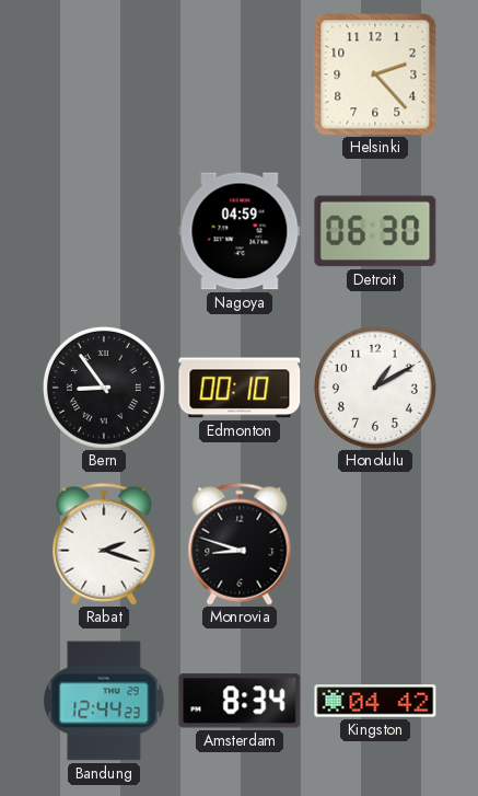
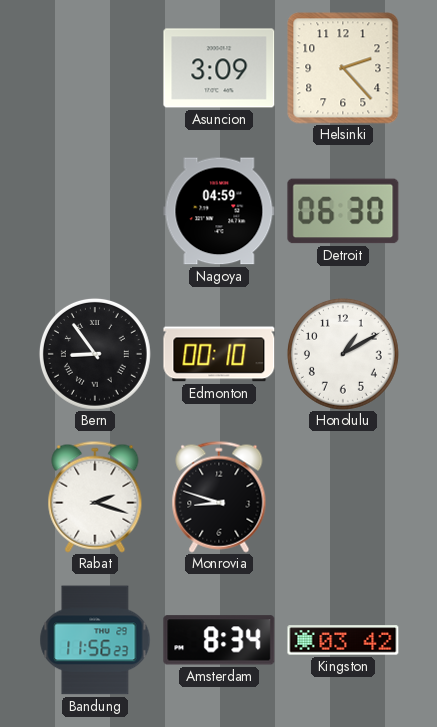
Asuncion: none -> 3:09 (219, 68)
Bandung: 12:44 -> 11:56 (95, 640)
Kingston: 04:42 -> 03:42 (343, 640)
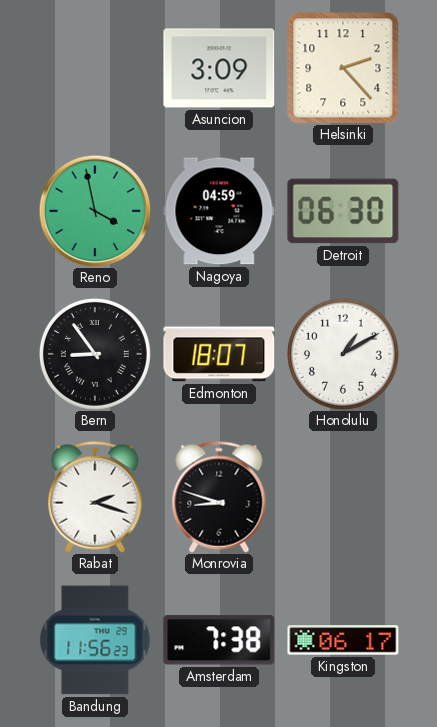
Reno: none -> 3:58 (95, 211)
Edmonton: 00:10 -> 18:07 (219, 354)
Amsterdam: 8:34 -> 7:38 (219, 640)
Kingston: 03:42 -> 06:17 (343, 640)
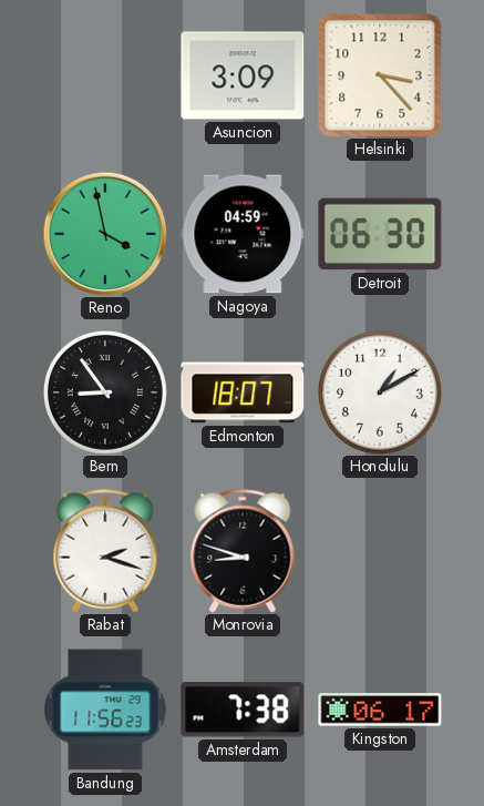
Helsinki: 2:23 -> 3:23 (380, 75)
